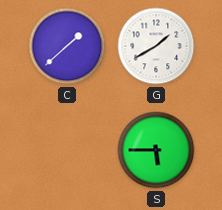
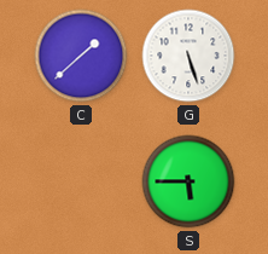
G: 1:40 -> 5:27 (188, 56)
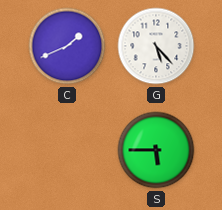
C: 1:38 -> 1:41 (67, 46)
G: 5:27 -> 5:23 (156, 46)
